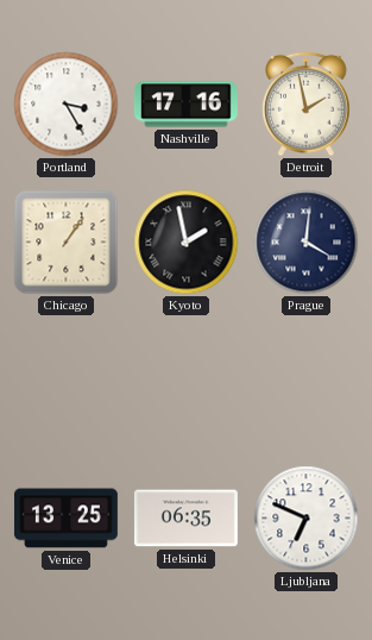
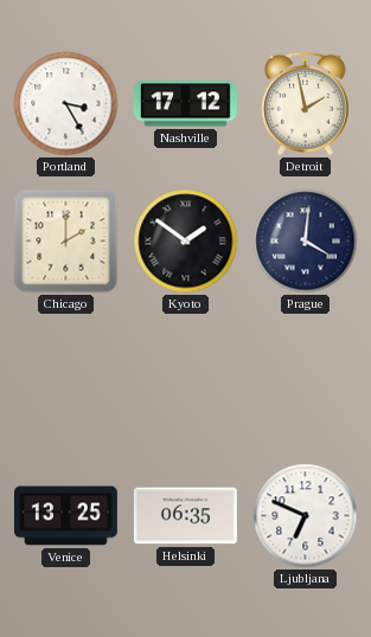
Nashville: 17:16 -> 17:12 (185, 104)
Chicago: 1:06 -> 2:00 (66, 242)
Kyoto: 1:58 -> 1:51 (186, 242)
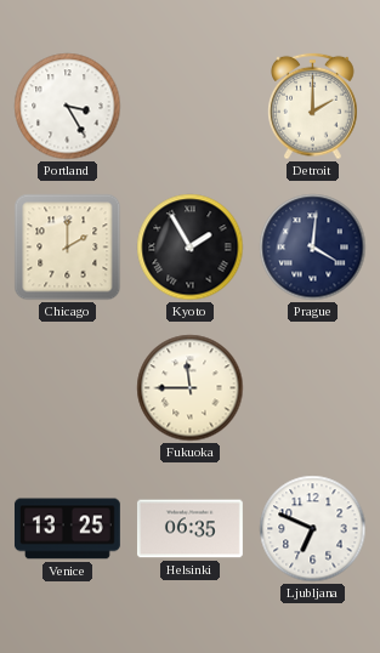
Nashville: 17:12 -> none (185, 104)
Detroit: 1:58 -> 2:00 (313, 107)
Kyoto: 1:51 -> 1:55 (191, 248)
Fukuoka: none -> 11:45 (191, 388)
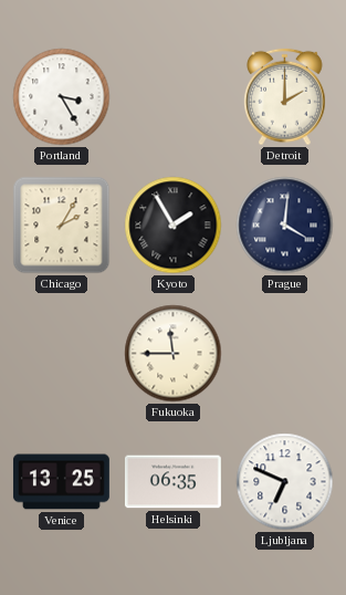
Chicago: 2:00 -> 2:05 (62, 226)
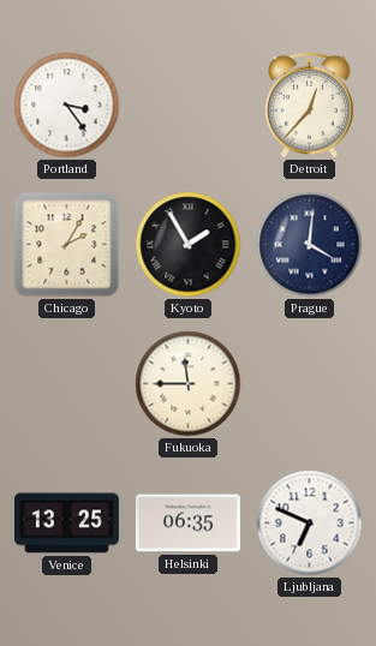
Portland: 3:25 -> 3:24 (67, 106)
Detroit: 2:00 -> 12:37 (310, 106)
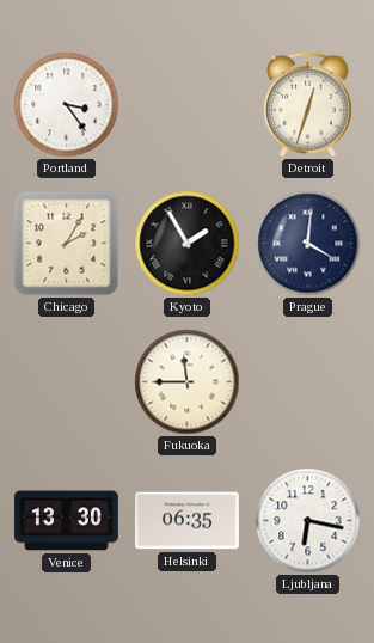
Detroit: 12:37 -> 12:33 (308, 105)
Venice: 13:25 -> 13:30 (66, 521)
Ljubljana: 6:49 -> 6:17 (308, 521)
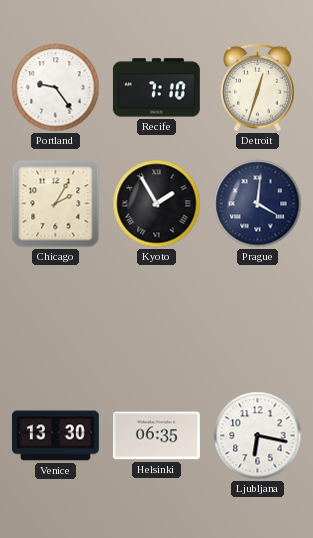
Portland: 3:24 -> 9:24 (56, 88)
Recife: none -> 7:10 (156, 88)
Fukuoka: 11:45 -> none (188, 382)
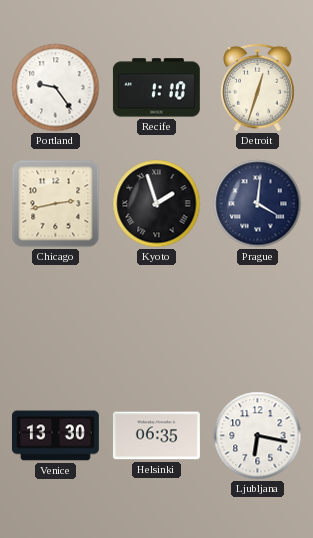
Recife: 7:10 -> 1:10 (156, 88)
Chicago: 2:05 -> 2:43 (56, 204)
Kyoto: 1:55 -> 1:57 (157, 204)
